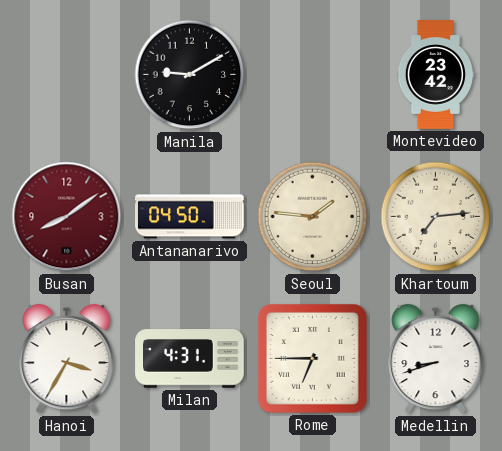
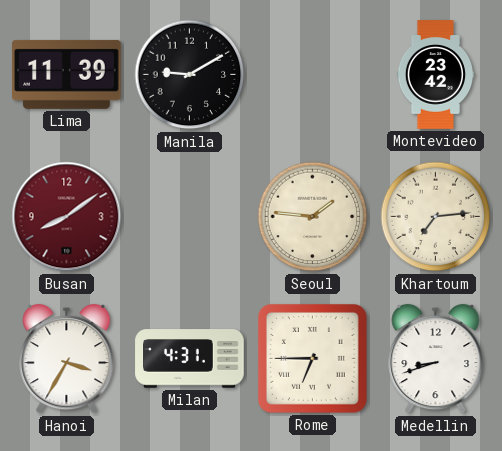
Lima: none -> 11:39 (67, 74)
Antananarivo: 04:50 -> none (190, 217)
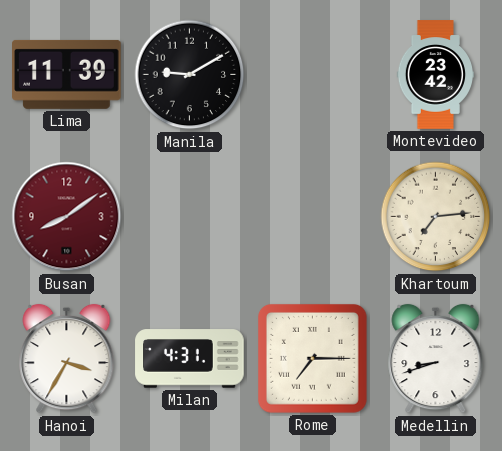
Seoul: 1:46 -> none (313, 217)
Rome: 6:45 -> 7:15 (312, 358)
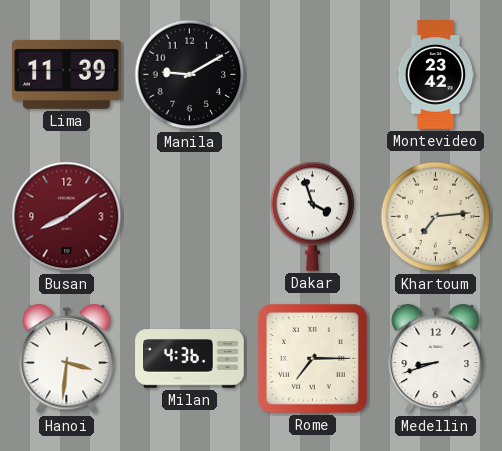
Dakar: none -> 3:57 (313, 216)
Hanoi: 3:35 -> 3:31 (67, 359)
Milan: 4:31 -> 4:36 (190, 359)
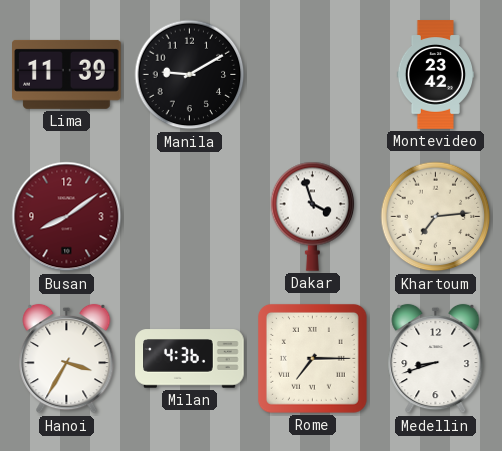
Hanoi: 3:31 -> 3:35 (67, 359)
